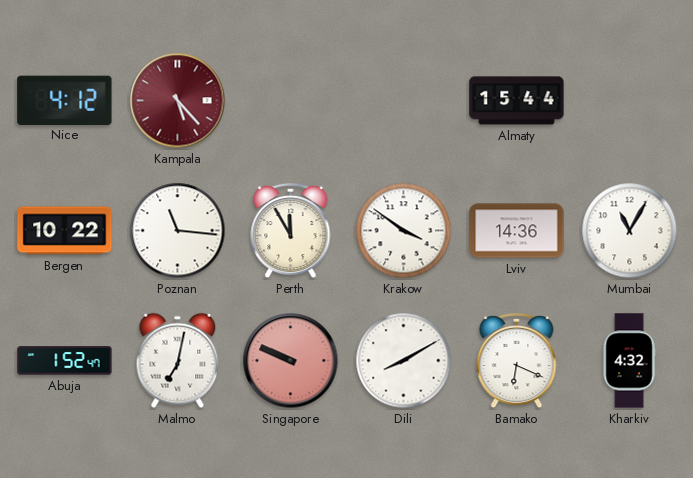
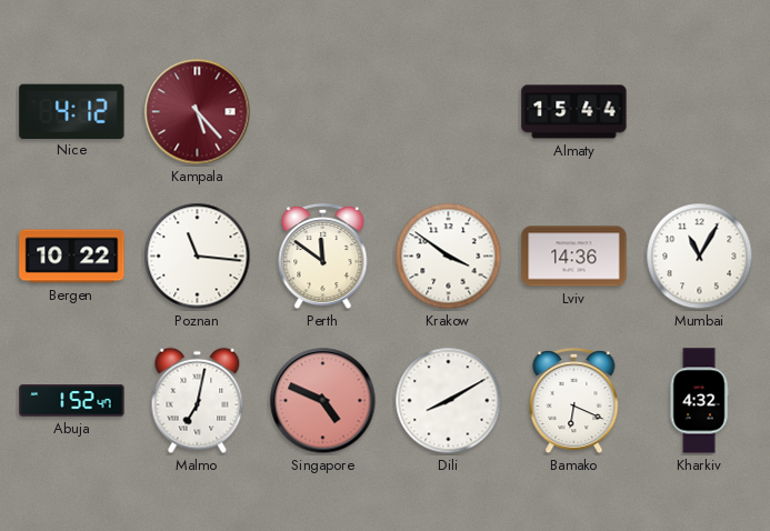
Perth: 11:55 -> 11:51 (323, 257)
Singapore: 9:49 -> 4:49 (323, 401)
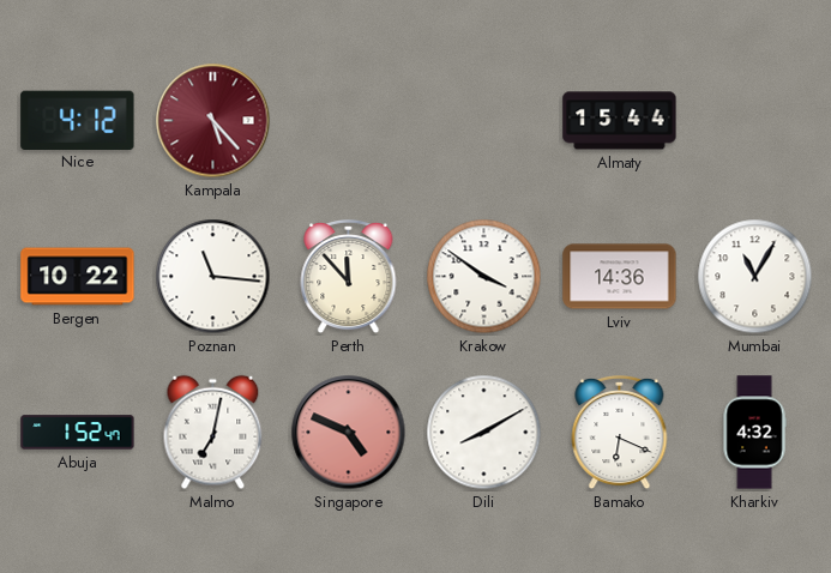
Perth: 11:51 -> 11:53 (349, 277)
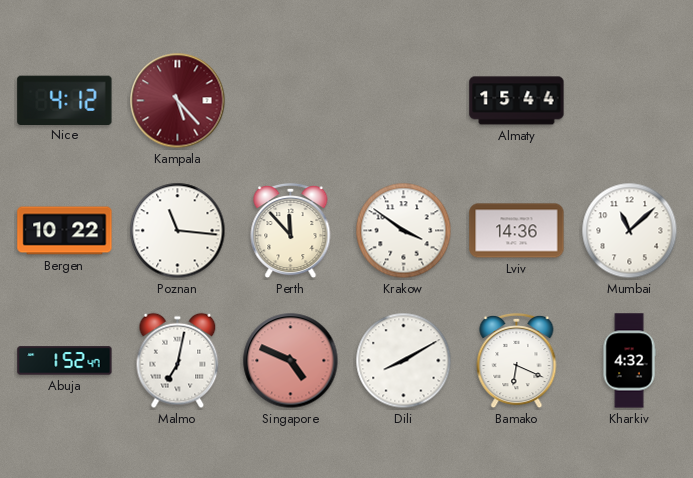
Mumbai: 11:05 -> 11:08 (630, 231)
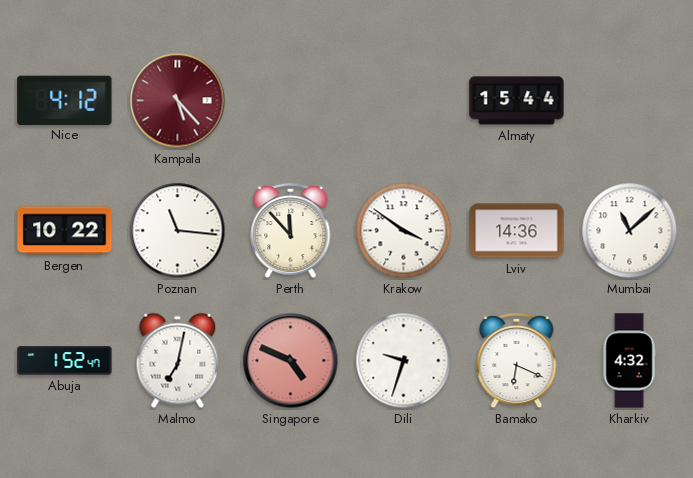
Dili: 8:10 -> 9:33 (404, 361)
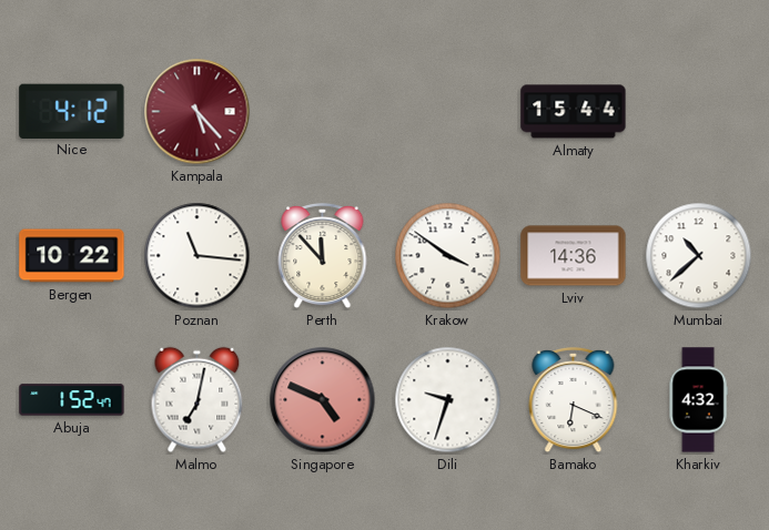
Mumbai: 11:08 -> 10:38 (699, 256)
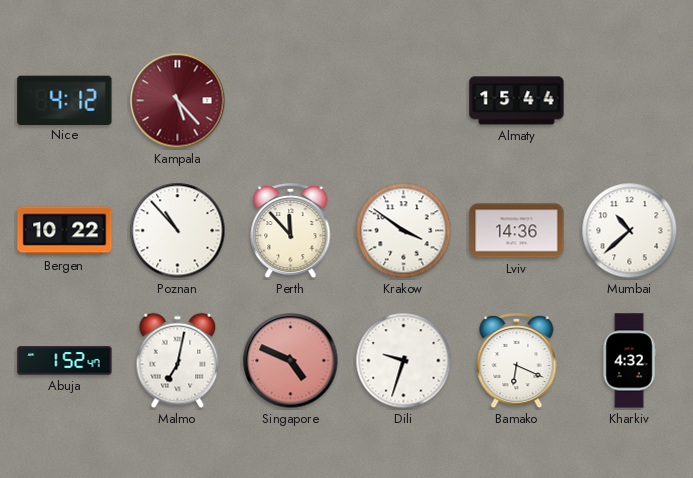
Poznan: 11:16 -> 10:53 (178, 231)
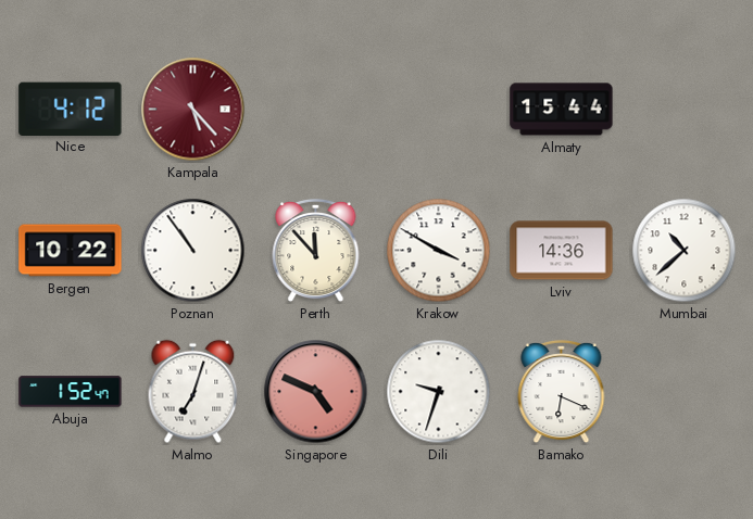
Poznan: 10:53 -> 10:54 (193, 251)
Krakow: 3:51 -> 3:50 (439, 251)
Malmo: 7:02 -> 7:03 (193, 392)
Kharkiv: 4:32 -> none (629, 361)
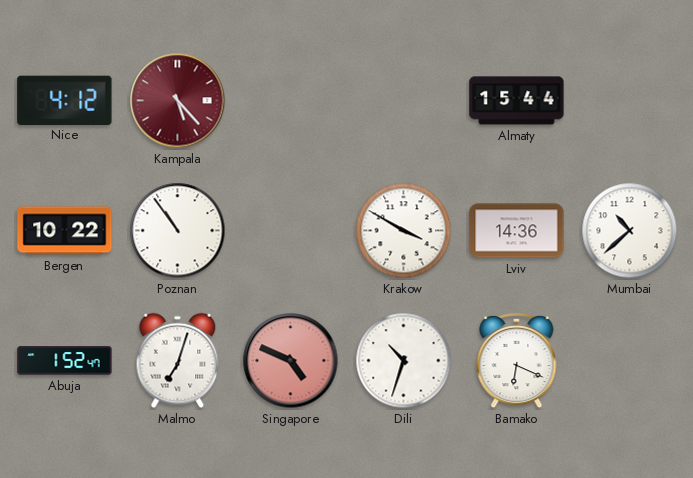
Perth: 11:53 -> none (316, 251)
Dili: 9:33 -> 10:33 (404, 361)
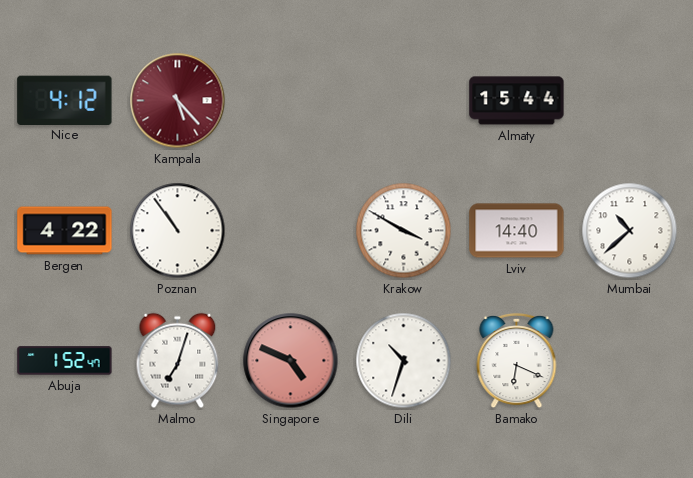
Bergen: 10:22 -> 4:22 (65, 231)
Lviv: 14:36 -> 14:40 (517, 231)
